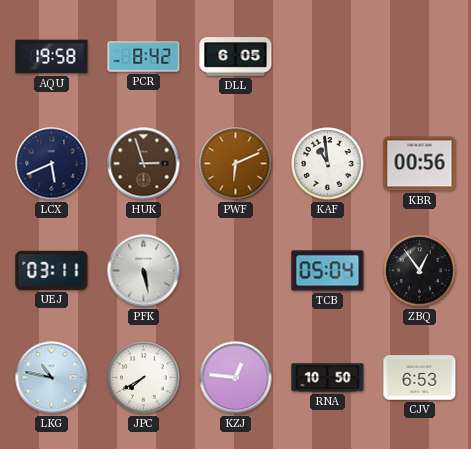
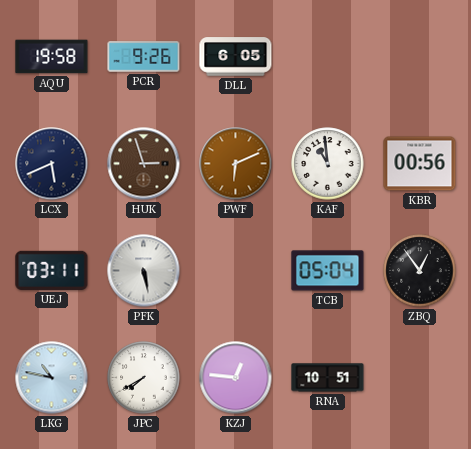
PCR: 8:42 -> 9:26 (144, 57)
RNA: 10:50 -> 10:51 (328, 378)
CJV: 6:53 -> none (420, 378)
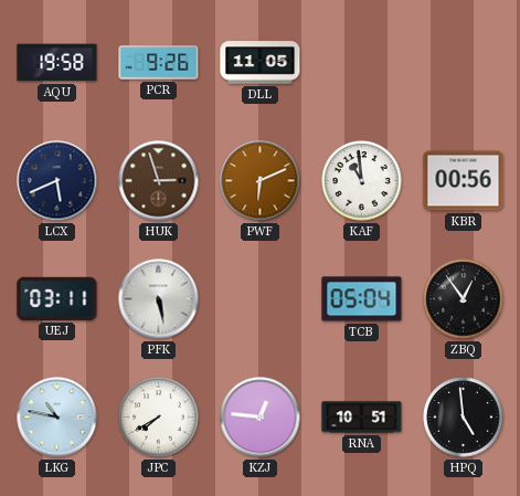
DLL: 6:05 -> 11:05 (261, 63)
HPQ: none -> 4:59 (464, 418)
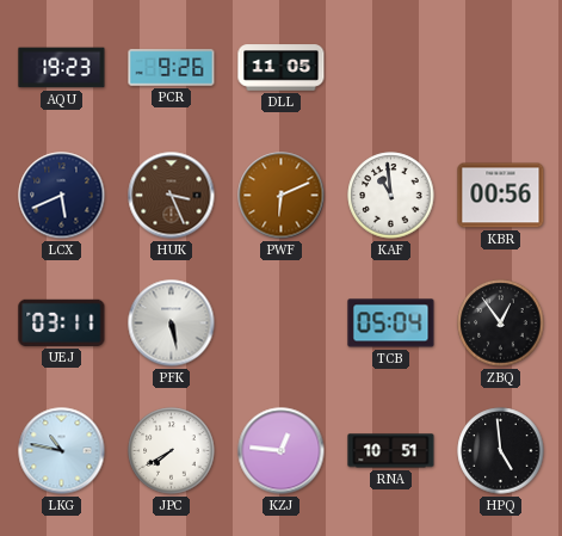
AQU: 19:58 -> 19:23 (62, 68)
HUK: 2:57 -> 3:26 (172, 196)
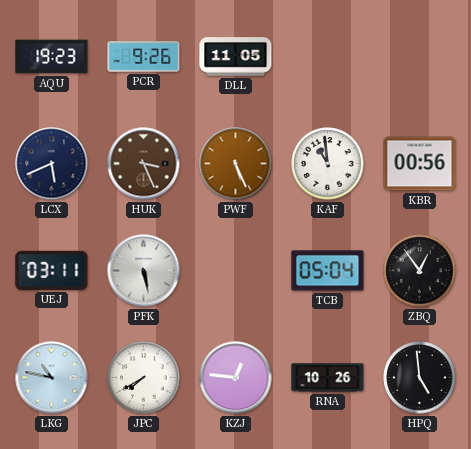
PWF: 6:11 -> 5:26 (236, 164)
RNA: 10:51 -> 10:26 (328, 378)
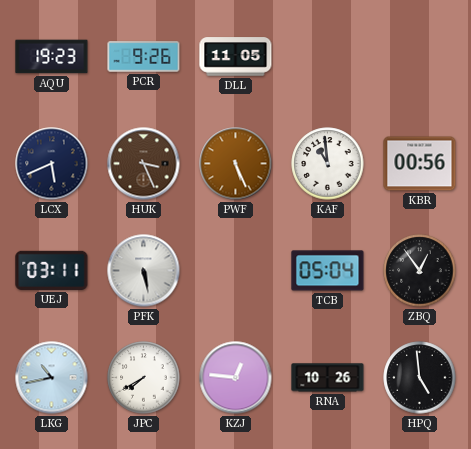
LKG: 10:47 -> 10:43 (52, 378)
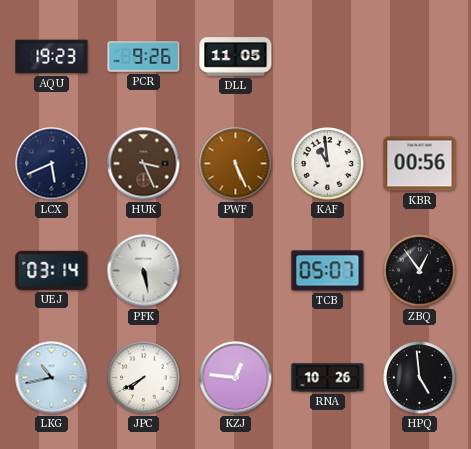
UEJ: 03:11 -> 03:14 (52, 270)
TCB: 05:04 -> 05:07 (328, 271)
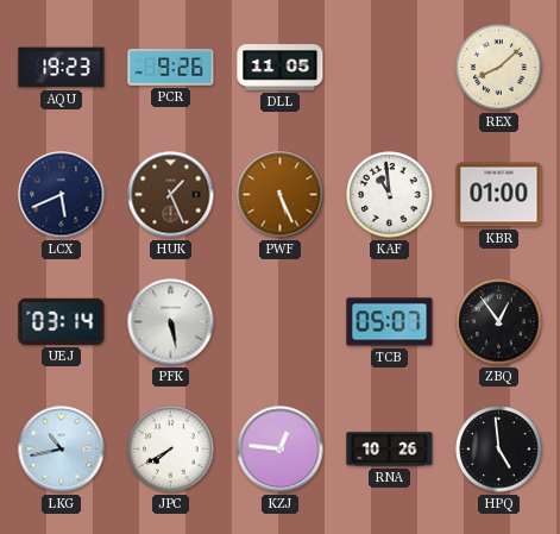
REX: none -> 8:08 (499, 68)
HUK: 3:26 -> 1:26 (171, 195)
KBR: 00:56 -> 01:00 (499, 195)
